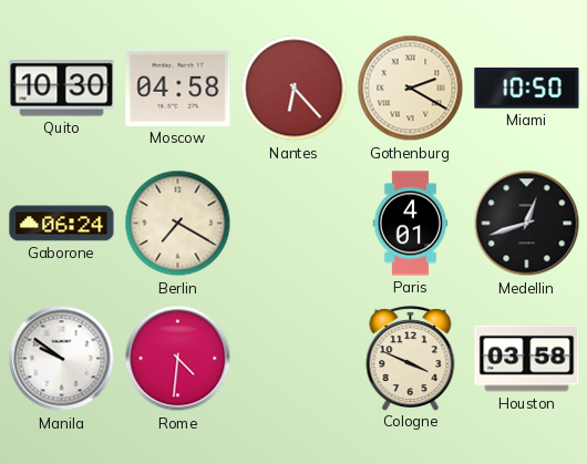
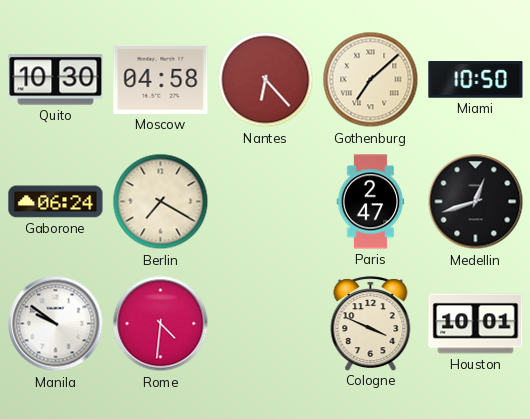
Gothenburg: 2:20 -> 7:08 (371, 80)
Paris: 4:01 -> 2:47 (371, 202)
Houston: 03:58 -> 10:01 (476, 324)
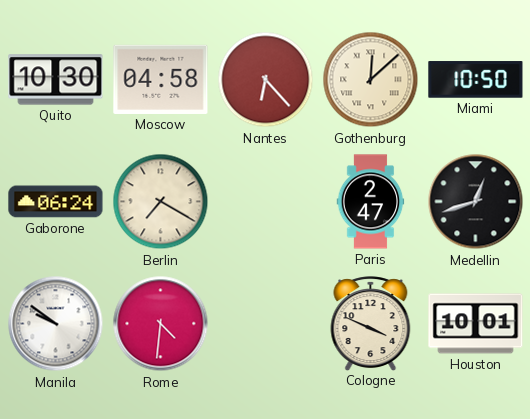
Gothenburg: 7:08 -> 12:08 (371, 80)
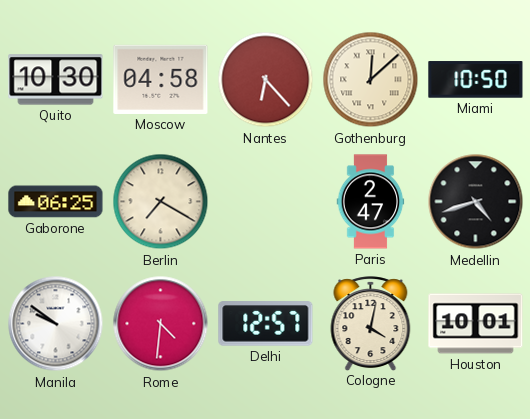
Gaborone: 06:24 -> 06:25 (56, 202)
Medellin: 12:42 -> 4:42 (476, 202)
Delhi: none -> 12:57 (266, 324)
Cologne: 3:49 -> 4:02 (371, 323)
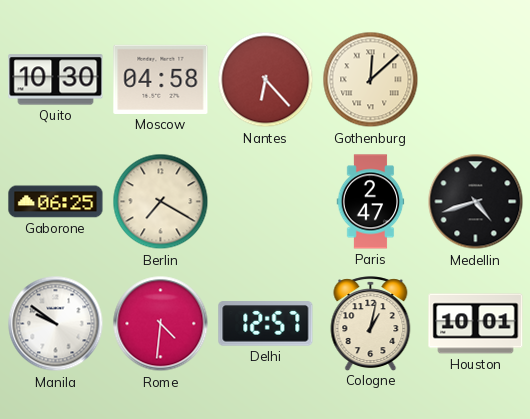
Miami: 10:50 -> none (476, 80)
Cologne: 4:02 -> 1:02 (371, 323)
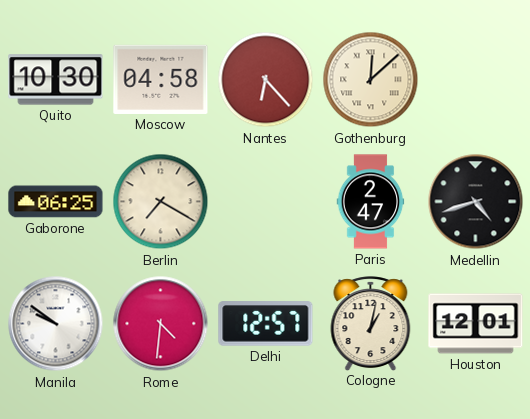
Houston: 10:01 -> 12:01 (476, 324)
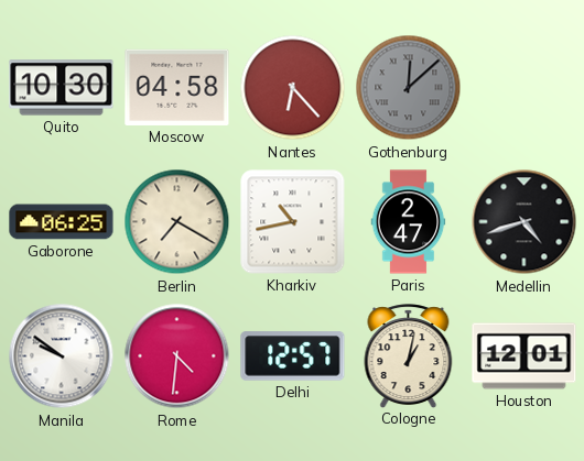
Gothenburg dial: cream -> grey (409, 88)
Kharkiv: none -> 10:43 (293, 222)
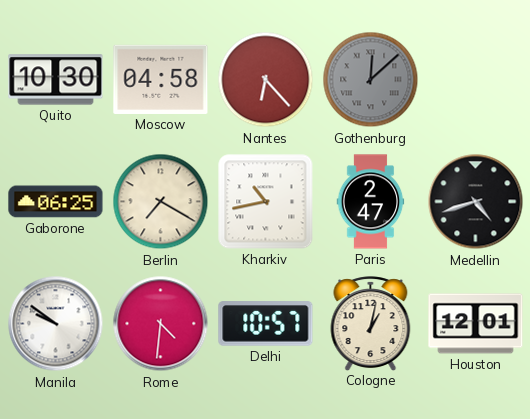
Delhi: 12:57 -> 10:57 (266, 324)
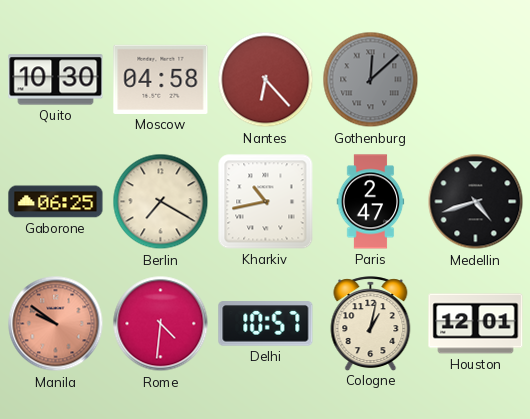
Manila dial: white -> salmon (56, 324)
